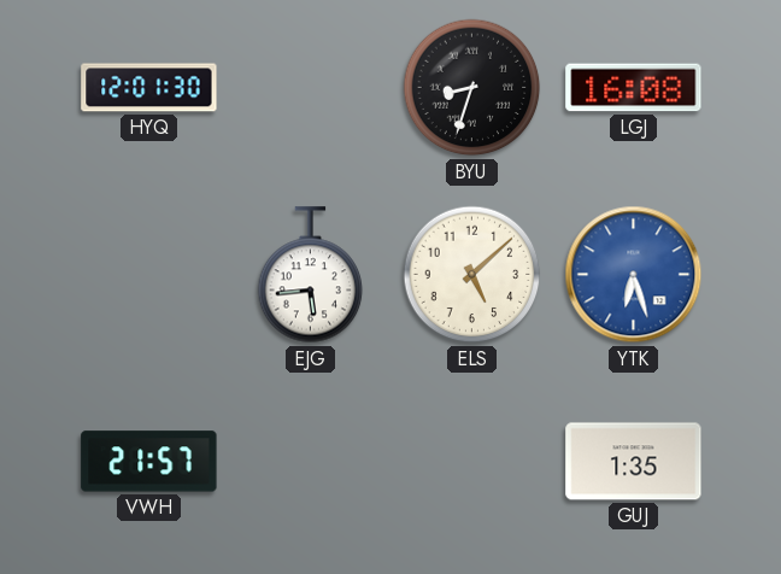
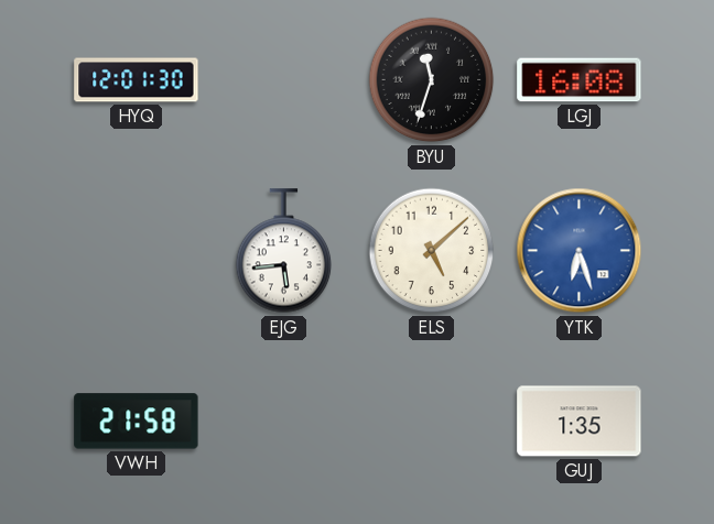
BYU: 8:33 -> 11:33 (432, 80)
VWH: 21:57 -> 21:58 (137, 422)
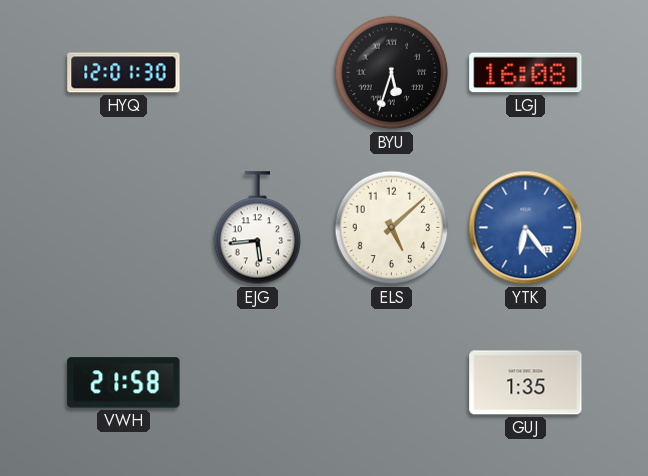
BYU: 11:33 -> 5:33 (392, 73)
YTK: 6:27 -> 6:24 (526, 228)
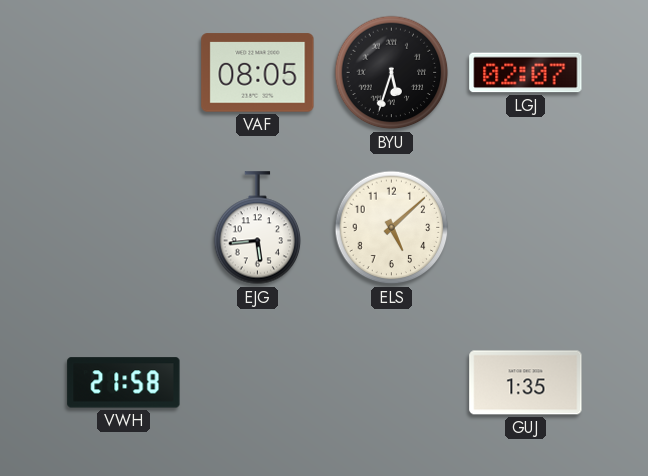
HYQ: 12:01 -> none (124, 73)
VAF: none -> 08:05 (258, 73)
LGJ: 16:08 -> 02:07 (526, 73)
YTK: 6:24 -> none (526, 228)
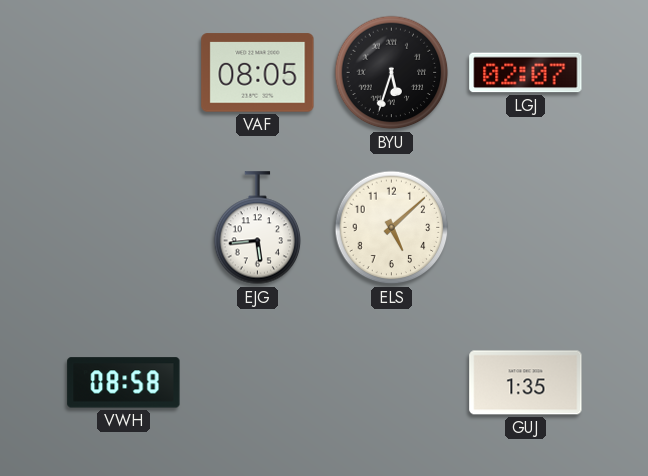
VWH: 21:58 -> 08:58 (124, 383)
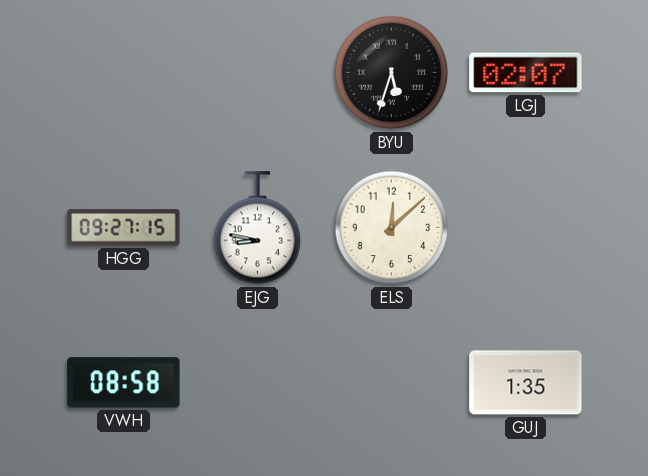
VAF: 08:05 -> none (258, 73)
HGG: none -> 09:27 (124, 228)
EJG: 5:44 -> 8:47 (258, 228)
ELS: 5:08 -> 12:08 (392, 228)
